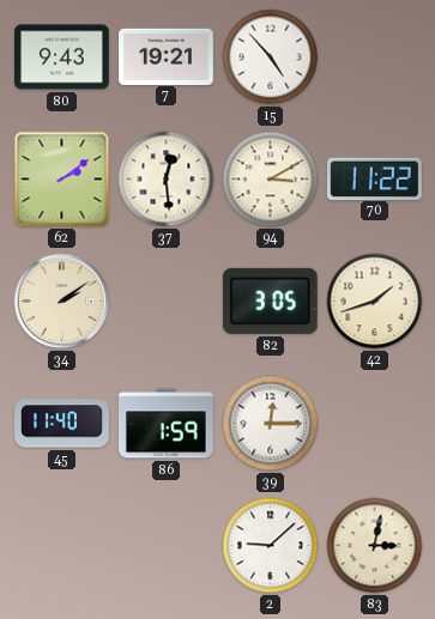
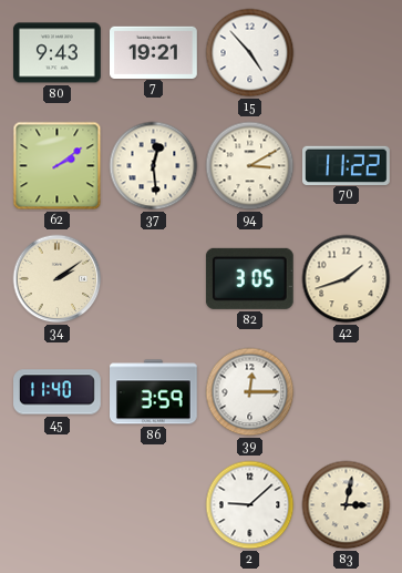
86: 1:59 -> 3:59 (154, 392)
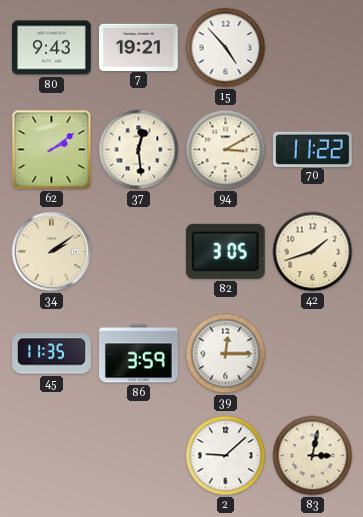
45: 11:40 -> 11:35 (52, 354)
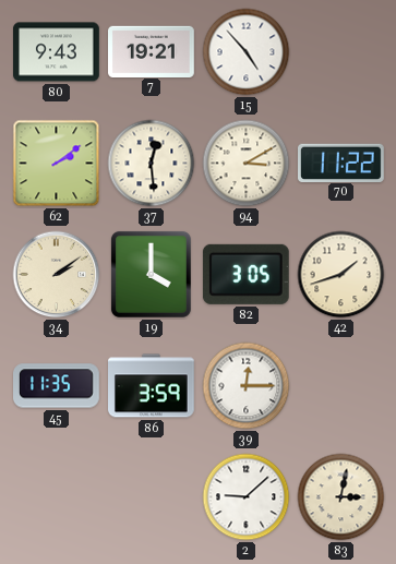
19: none -> 4:00 (151, 274)
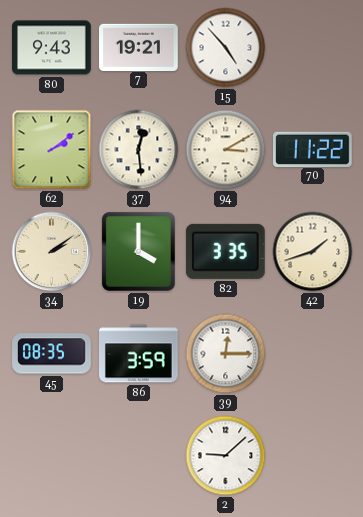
82: 3:05 -> 3:35 (225, 251)
45: 11:35 -> 08:35 (52, 354)
83: 3:02 -> none (341, 497)
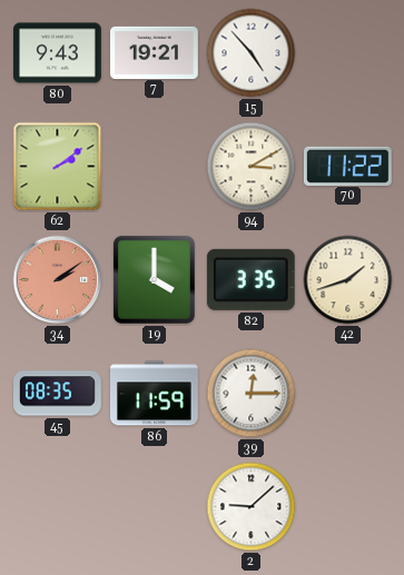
37: 12:29 -> none (139, 150)
34 dial: cream -> salmon (58, 280)
86: 3:59 -> 11:59 (155, 394)
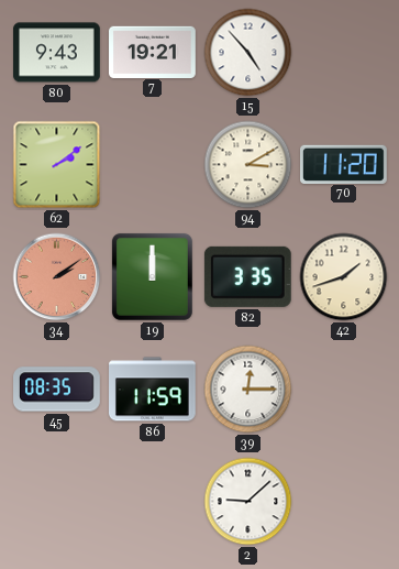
70: 11:22 -> 11:20 (344, 164)
19: 4:00 -> 12:00 (152, 276)
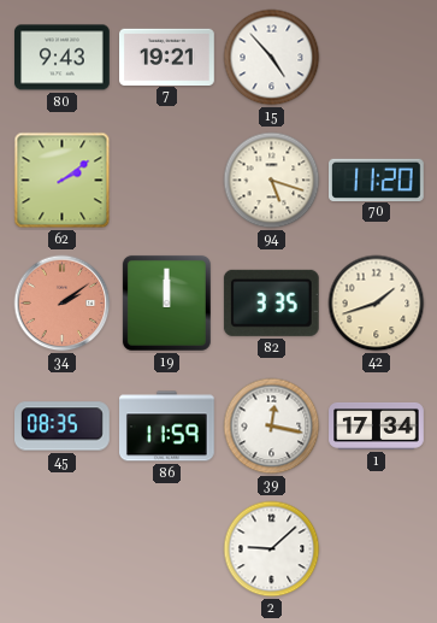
94: 3:10 -> 5:18 (272, 181)
39: 12:15 -> 12:17 (272, 427)
1: none -> 17:34 (377, 427)
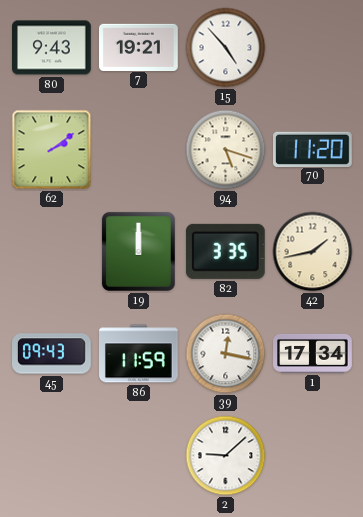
34: 2:09 -> none (63, 304)
42: 1:42 -> 1:43 (313, 252)
45: 08:35 -> 09:43 (52, 354)
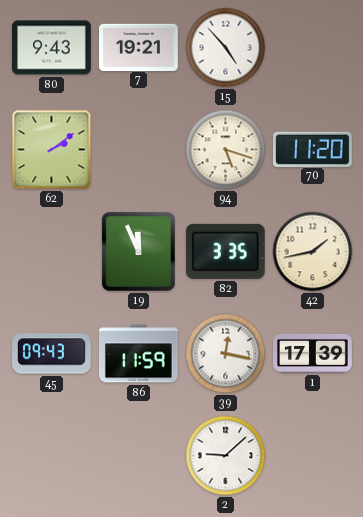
19: 12:00 -> 11:56 (138, 251)
1: 17:34 -> 17:39 (313, 354)
